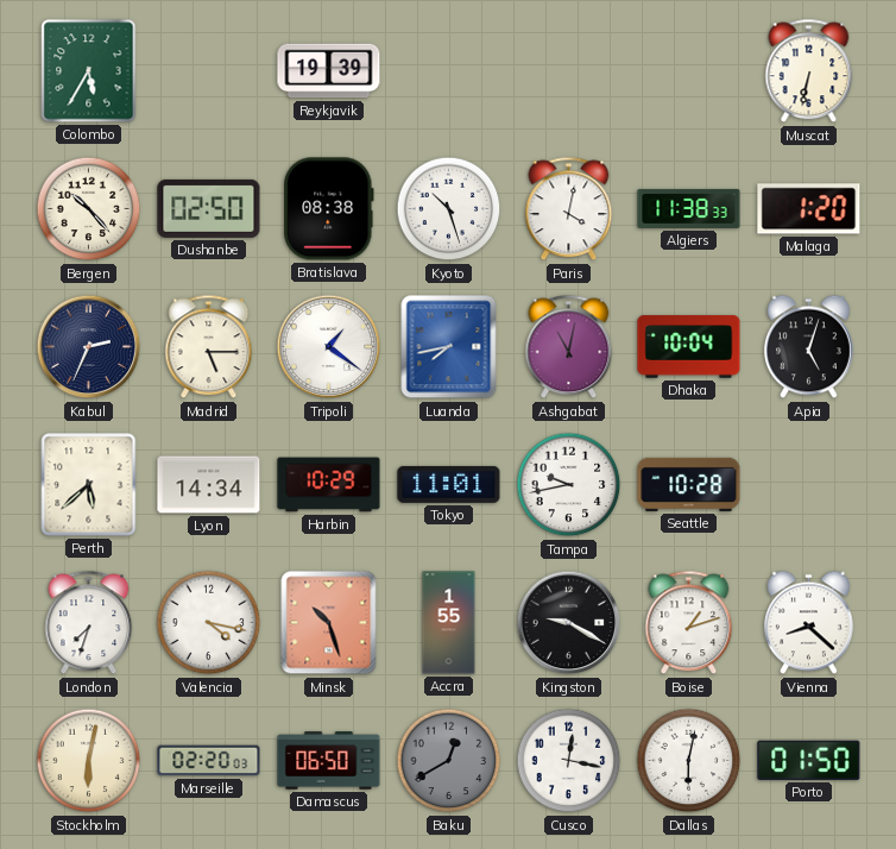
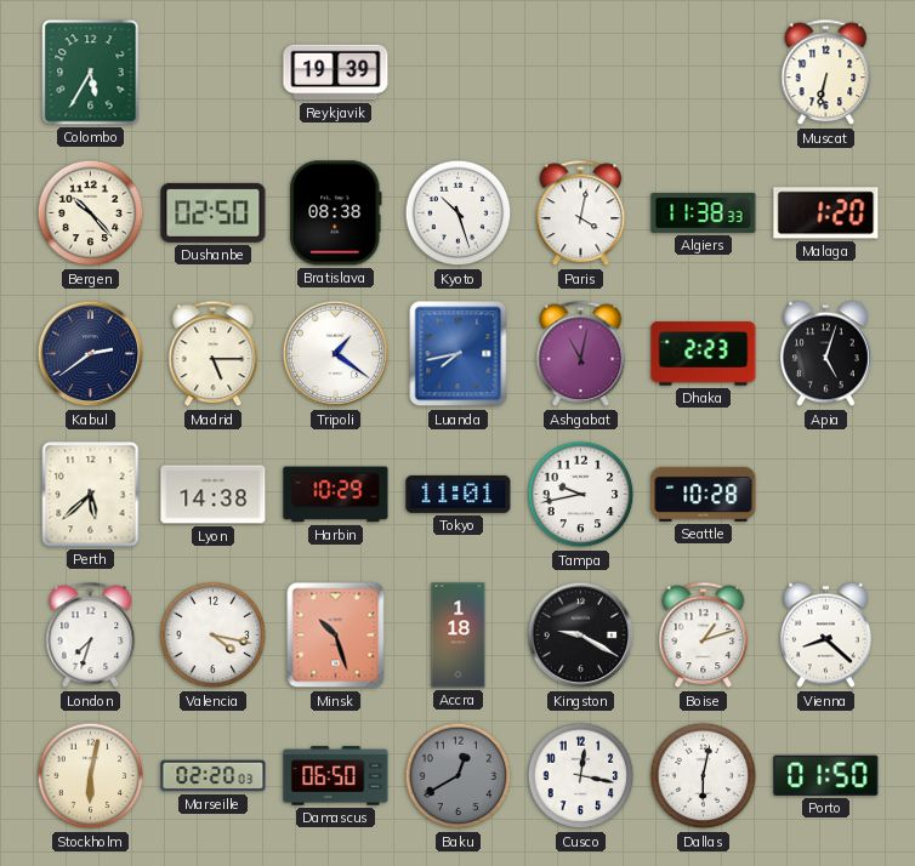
Kabul: 2:34 -> 2:39 (91, 354)
Dhaka: 10:04 -> 2:23 (704, 354)
Lyon: 14:34 -> 14:38 (214, 495)
Accra: 1:55 -> 1:18 (459, 636)
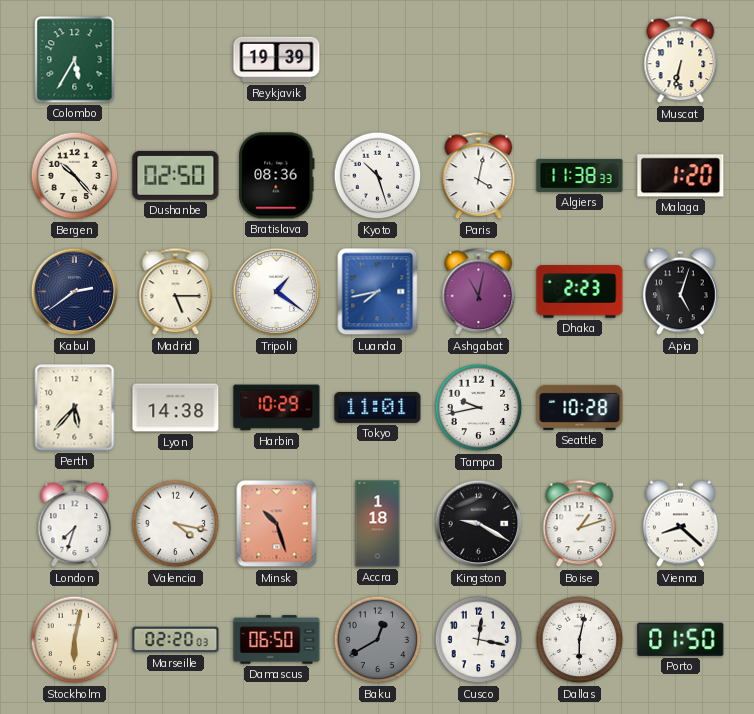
Bratislava: 08:38 -> 08:36 (277, 176)
Perth: 5:38 -> 5:37 (75, 408)
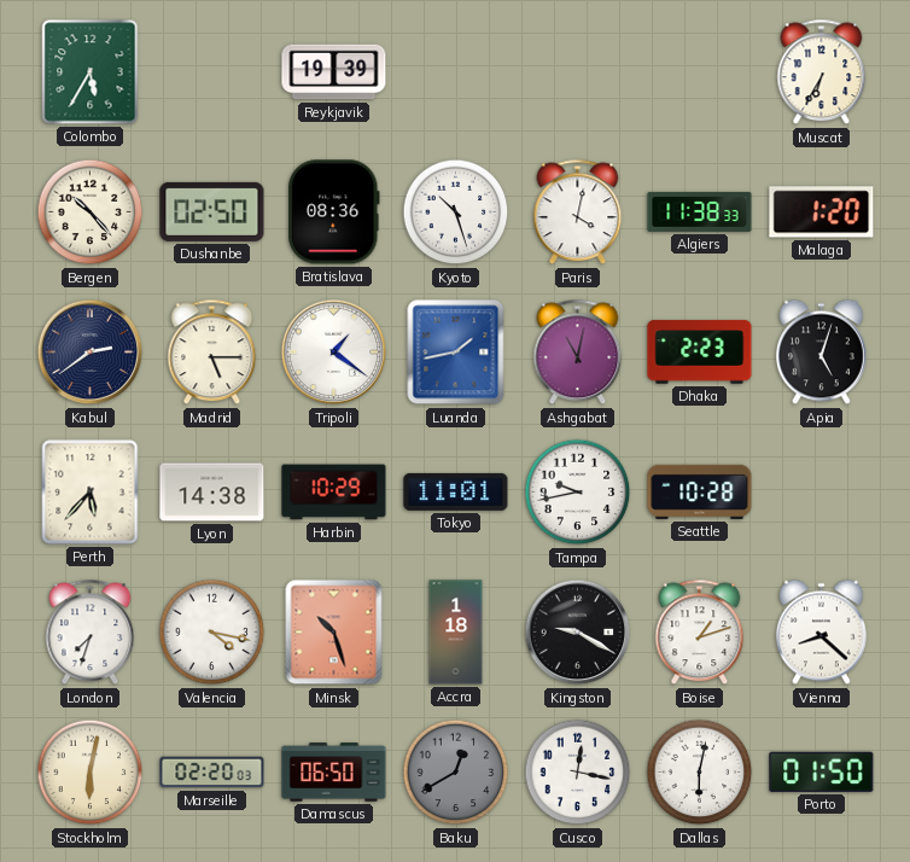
Muscat: 6:32 -> 6:35 (822, 72)
Luanda: 7:43 -> 1:43 (456, 353)
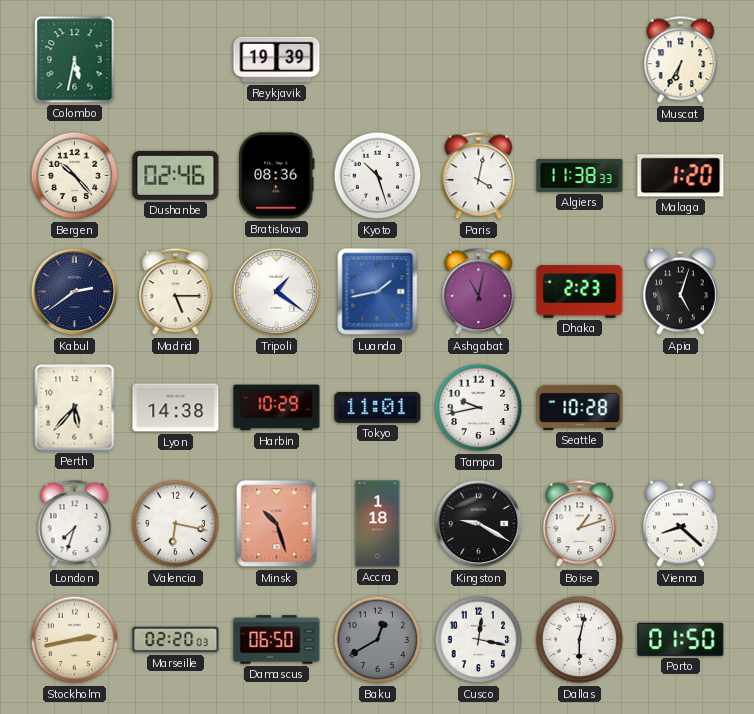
Colombo: 5:35 -> 5:32 (75, 60)
Dushanbe: 02:50 -> 02:46 (176, 175)
Valencia: 4:17 -> 6:17 (176, 524)
Stockholm: 6:02 -> 2:43 (75, 640)
